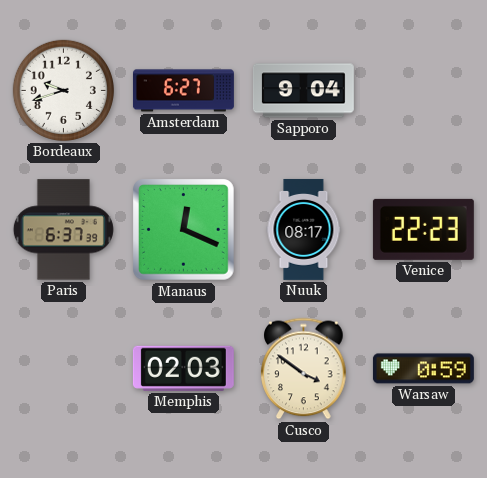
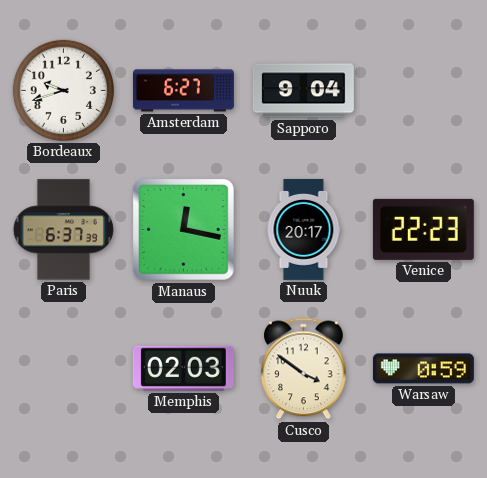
Manaus: 12:19 -> 12:17 (184, 230)
Nuuk: 08:17 -> 20:17 (304, 229)
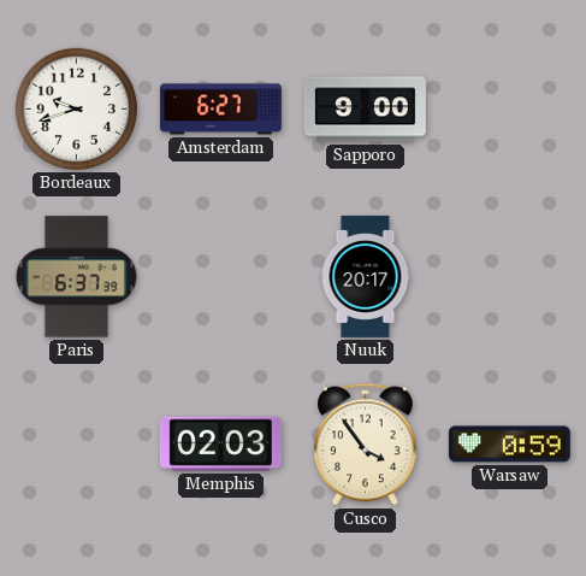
Sapporo: 9:04 -> 9:00 (365, 110)
Manaus: 12:17 -> none (184, 230)
Venice: 22:23 -> none (423, 229)
Cusco: 3:51 -> 3:54 (366, 445)
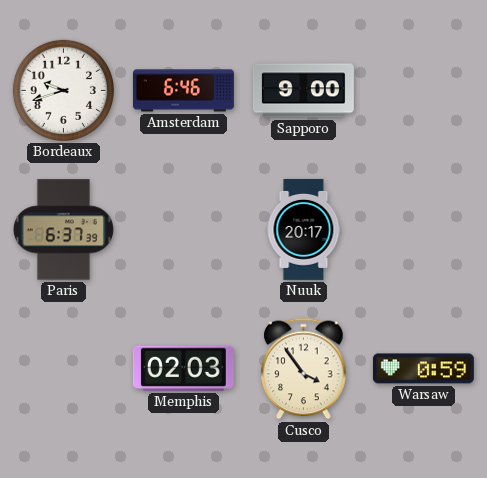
Amsterdam: 6:27 -> 6:46 (183, 91)
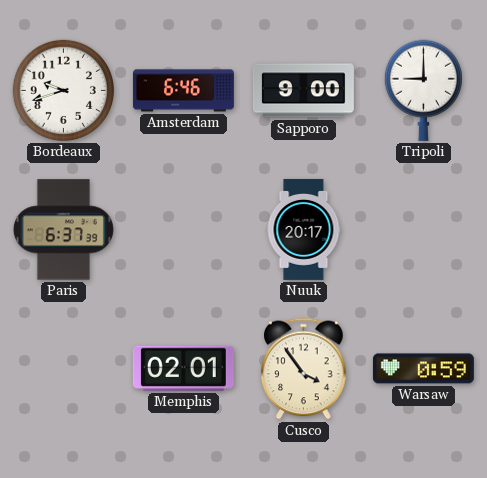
Tripoli: none -> 9:00 (423, 90)
Memphis: 02:03 -> 02:01 (183, 368)
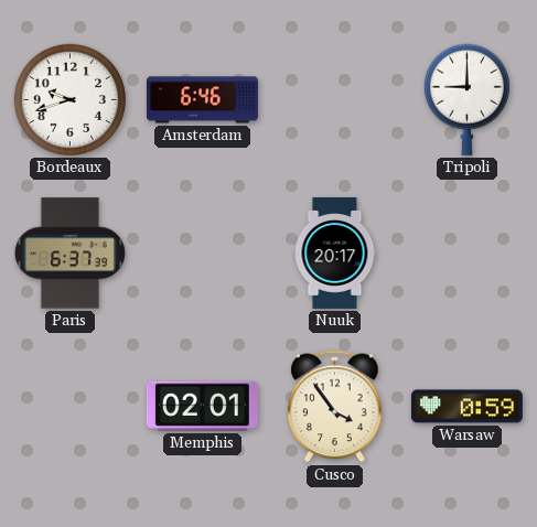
Sapporo: 9:00 -> none (303, 91)
